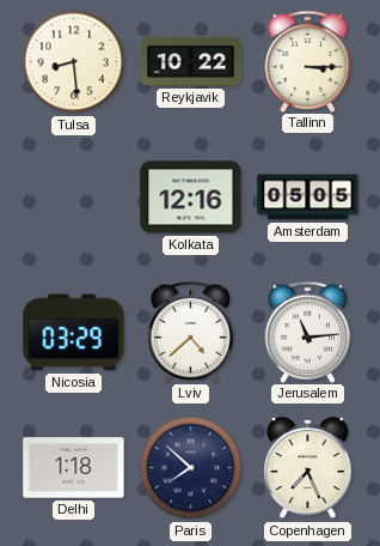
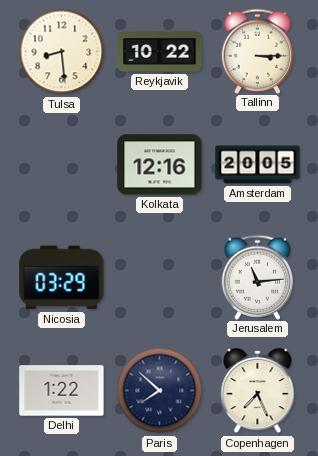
Amsterdam: 05:05 -> 20:05 (258, 165)
Lviv: 4:38 -> none (191, 332)
Delhi: 1:18 -> 1:22 (62, 391)
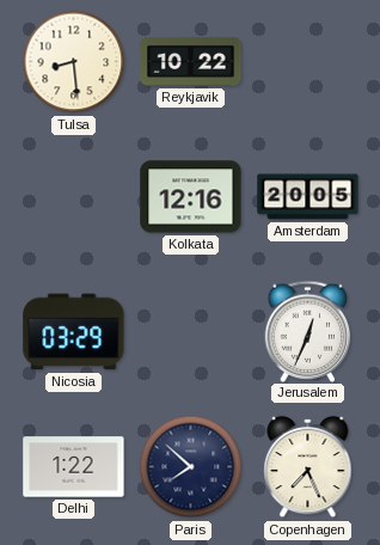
Tallinn: 3:15 -> none (258, 51)
Jerusalem: 11:14 -> 12:34 (308, 331)
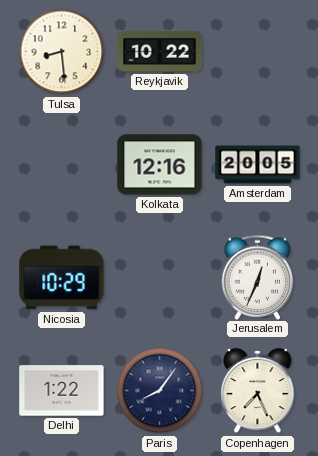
Nicosia: 03:29 -> 10:29 (62, 278)
Paris: 7:52 -> 8:06 (160, 391)
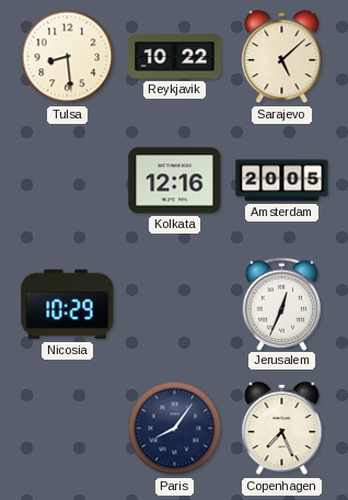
Sarajevo: none -> 5:08 (282, 57)
Delhi: 1:22 -> none (62, 391)
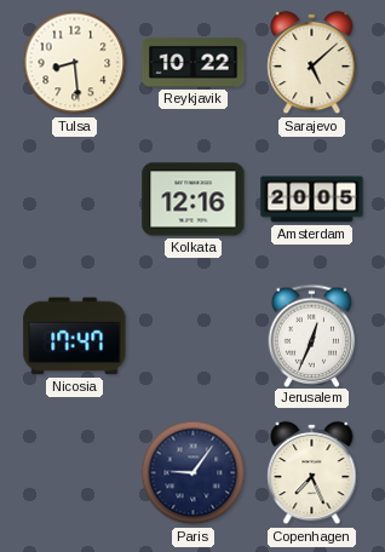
Nicosia: 10:29 -> 17:47 (75, 337)
Paris: 8:06 -> 9:06 (194, 473)
